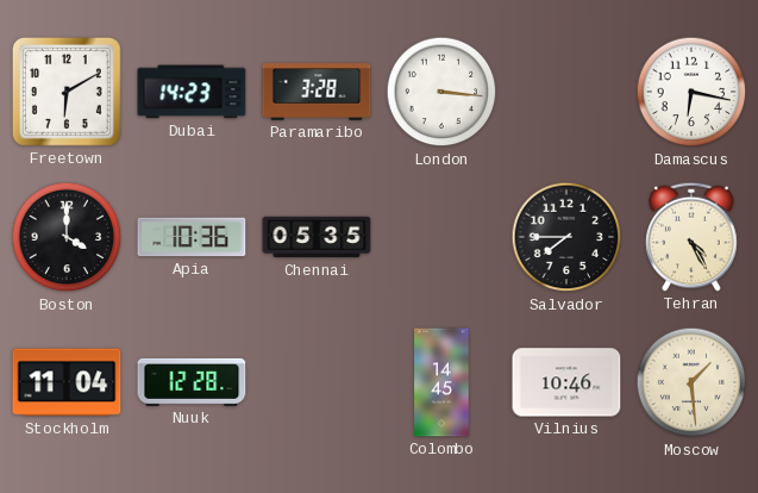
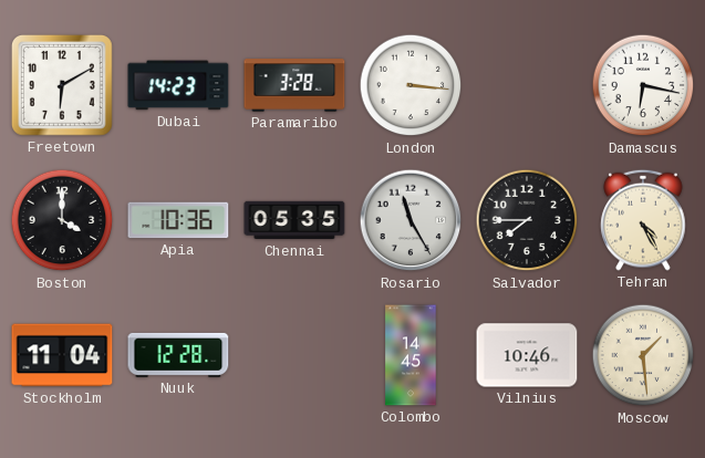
Rosario: none -> 11:25 (411, 220)
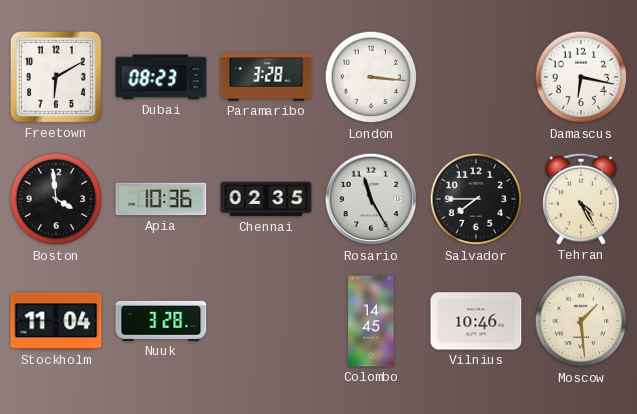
Dubai: 14:23 -> 08:23 (161, 77)
Boston: 4:00 -> 3:59 (56, 199)
Chennai: 05:35 -> 02:35 (266, 199)
Nuuk: 12:28 -> 3:28 (161, 321)
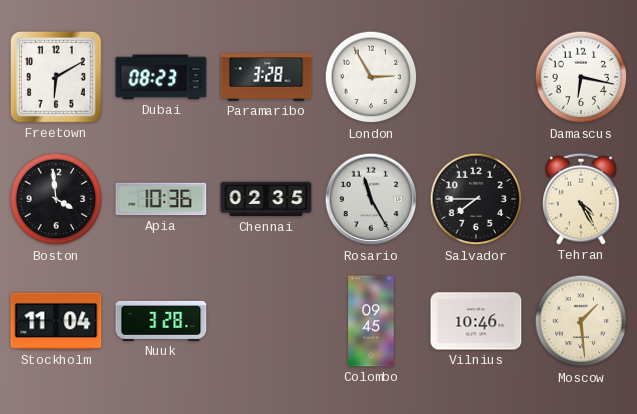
London: 3:16 -> 2:55 (371, 77)
Colombo: 14:45 -> 09:45 (371, 321)
